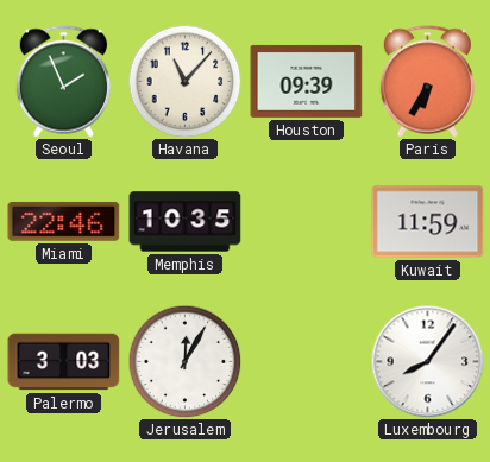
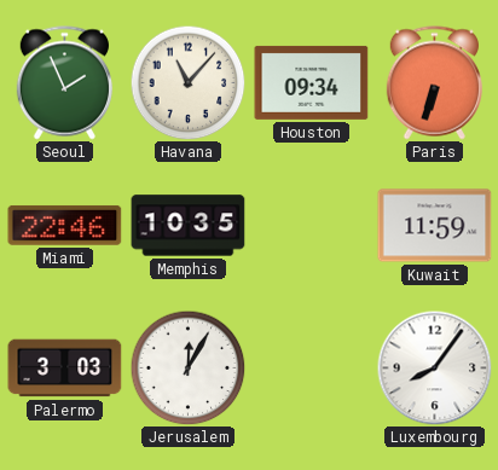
Houston: 09:39 -> 09:34 (312, 82)
Paris: 6:35 -> 6:33 (434, 83)
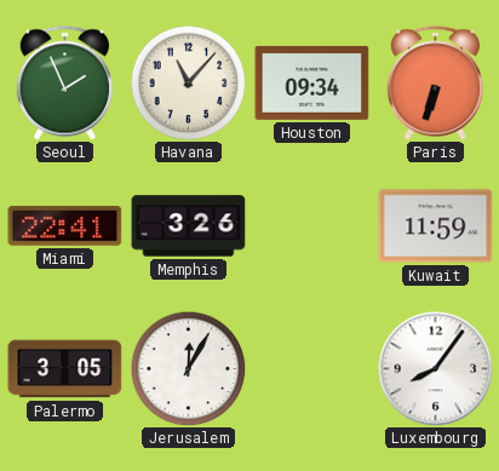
Miami: 22:46 -> 22:41 (65, 225)
Memphis: 10:35 -> 3:26 (189, 226)
Palermo: 3:03 -> 3:05 (65, 369)
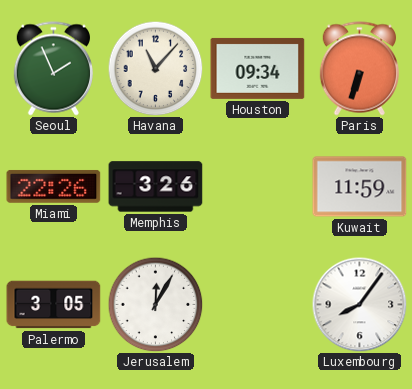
Miami: 22:41 -> 22:26 (54, 186)
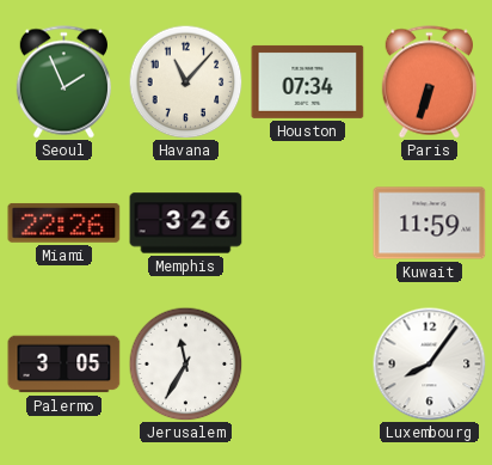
Houston: 09:34 -> 07:34 (308, 81)
Jerusalem: 12:05 -> 11:35 (185, 363)
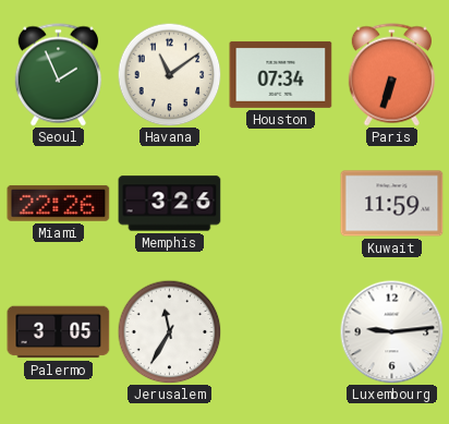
Havana: 11:07 -> 11:09 (169, 74)
Luxembourg: 8:06 -> 9:14 (391, 331)
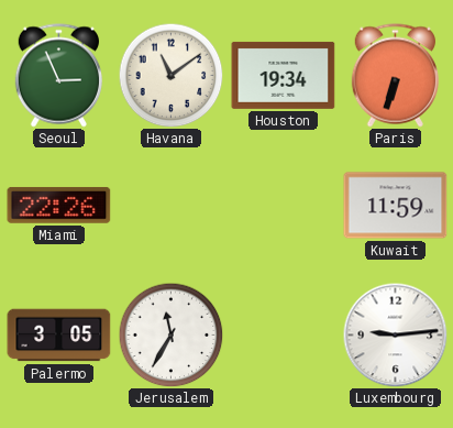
Seoul: 1:56 -> 2:56 (58, 76)
Houston: 07:34 -> 19:34 (284, 75)
Memphis: 3:26 -> none (170, 204)
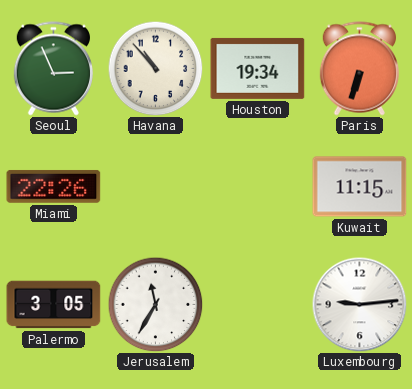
Havana: 11:09 -> 10:53 (155, 68)
Kuwait: 11:59 -> 11:15 (360, 187)
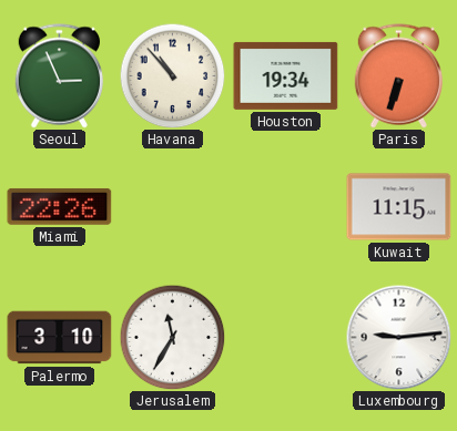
Palermo: 3:05 -> 3:10 (60, 338)
